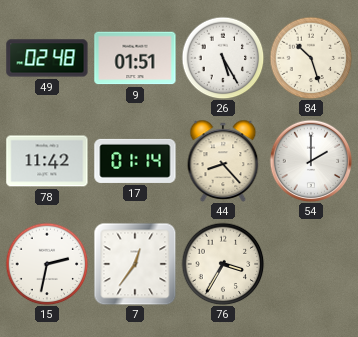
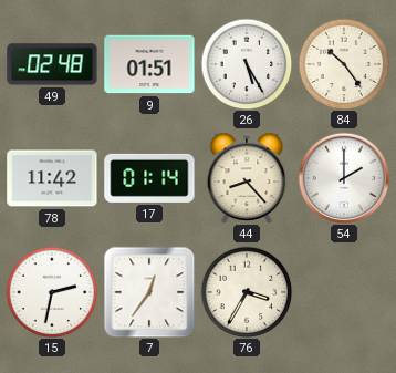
84: 10:27 -> 10:24 (344, 64)
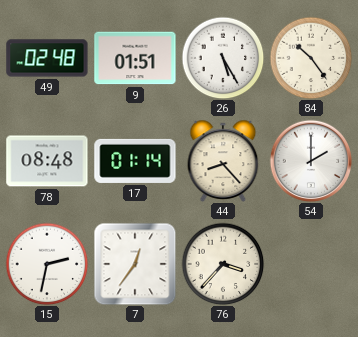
78: 11:42 -> 08:48 (47, 161)
76: 3:35 -> 3:37 (223, 264)
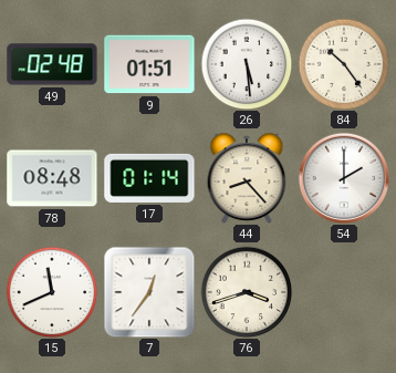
26: 5:25 -> 5:29 (247, 64)
15: 2:32 -> 11:41 (52, 292)
76: 3:37 -> 3:42 (247, 292)
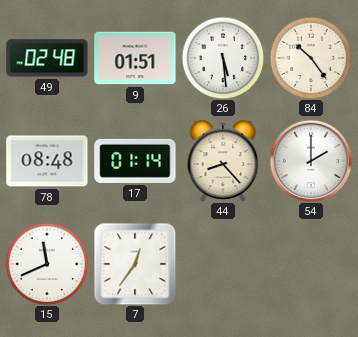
76: 3:42 -> none (247, 292)
